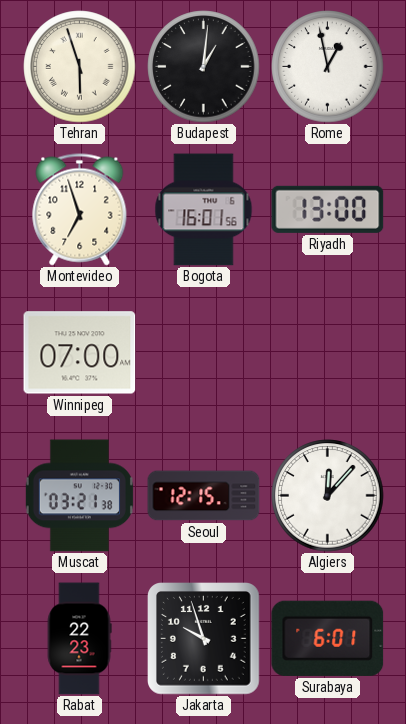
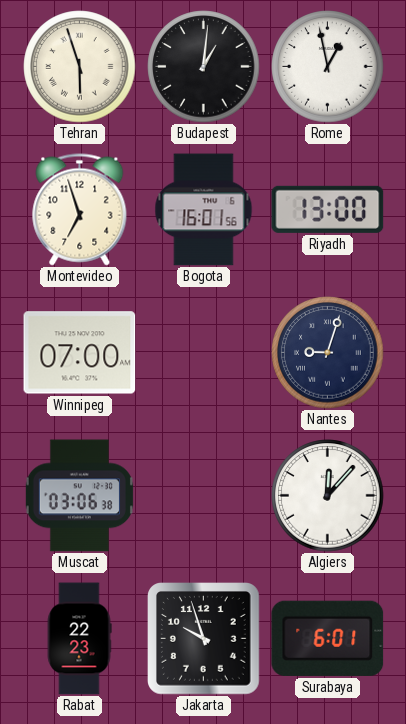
Nantes: none -> 9:03 (328, 353)
Muscat: 03:21 -> 03:06 (79, 496)
Seoul: 12:15 -> none (204, 496)
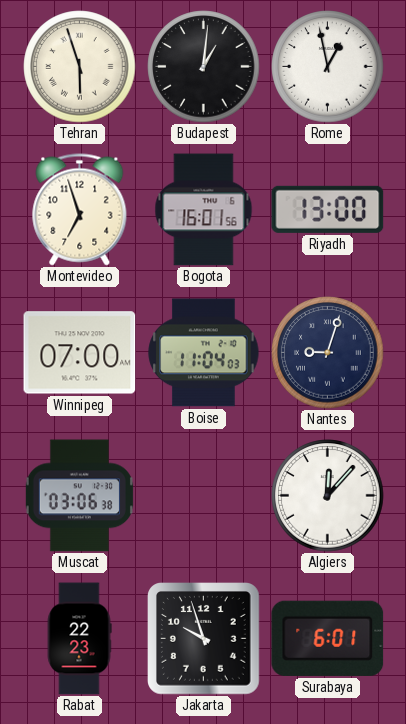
Boise: none -> 11:04 (204, 353)
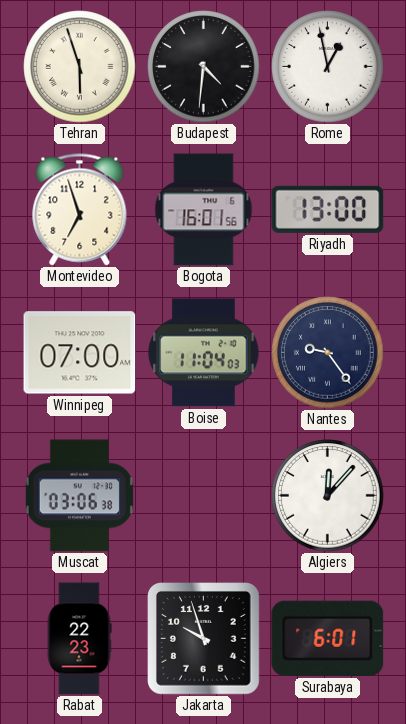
Budapest: 1:01 -> 4:31 (204, 67)
Nantes: 9:03 -> 9:24 (328, 353)
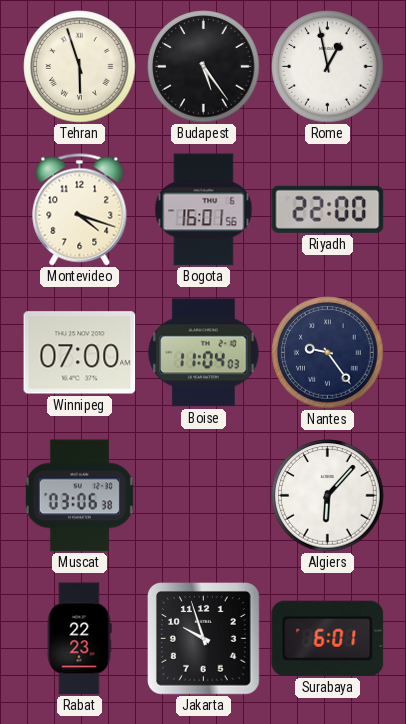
Budapest: 4:31 -> 5:24 (204, 67)
Montevideo: 6:57 -> 4:18 (80, 210)
Riyadh: 13:00 -> 22:00 (328, 209)
Algiers: 12:07 -> 6:07 (328, 496)
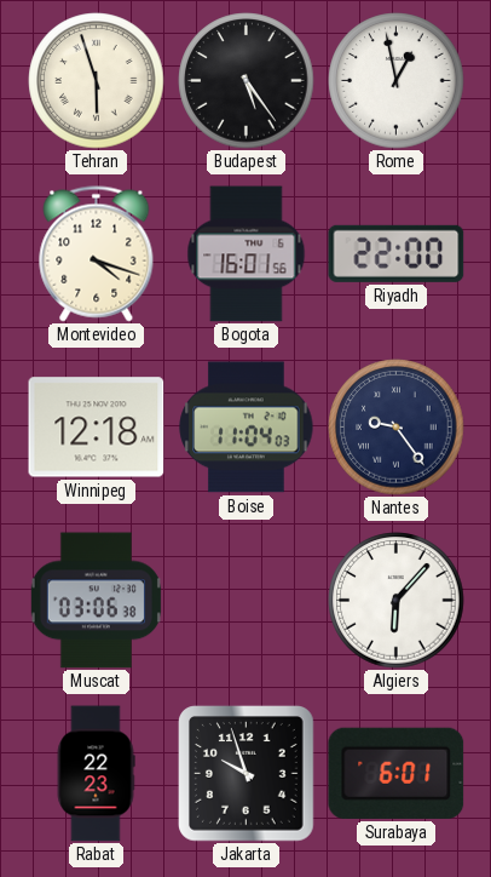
Winnipeg: 07:00 -> 12:18 (97, 428)
